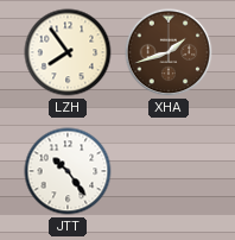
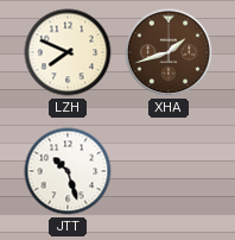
LZH: 7:54 -> 7:49 (68, 52)
JTT: 10:24 -> 10:27 (68, 171)
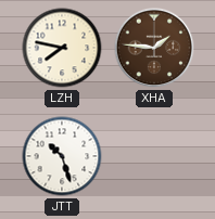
LZH: 7:49 -> 7:47 (62, 48)
XHA: 1:42 -> 1:46 (154, 48)
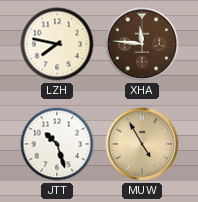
XHA: 1:46 -> 11:46 (142, 44)
MUW: none -> 4:55 (142, 144)
